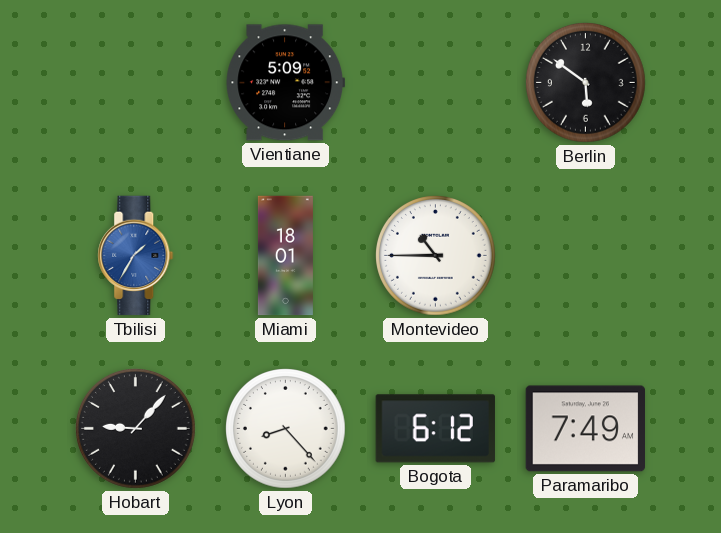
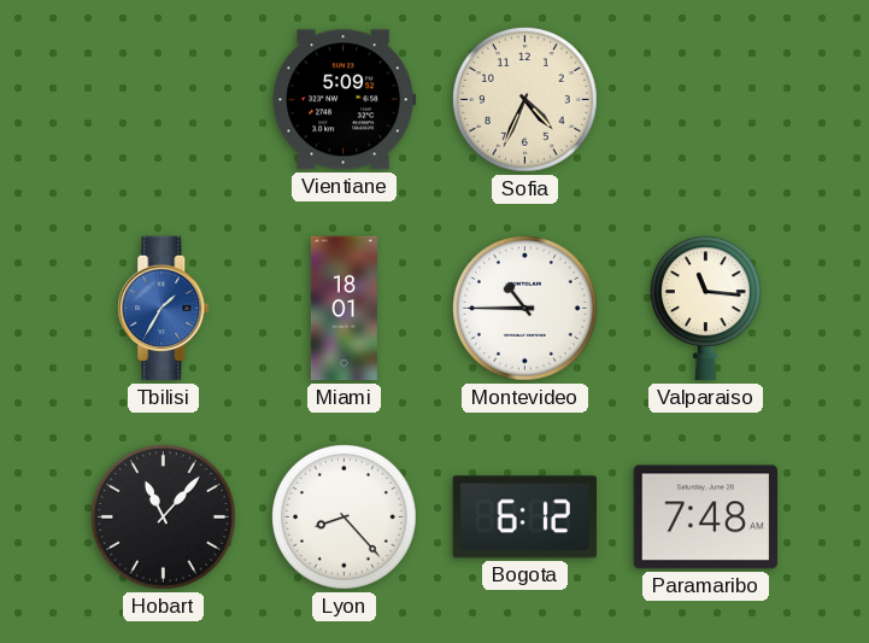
Sofia: none -> 4:34 (525, 100)
Berlin: 5:51 -> none (586, 83)
Valparaiso: none -> 11:16 (705, 309)
Hobart: 9:07 -> 11:07 (164, 518)
Paramaribo: 7:49 -> 7:48 (706, 518)
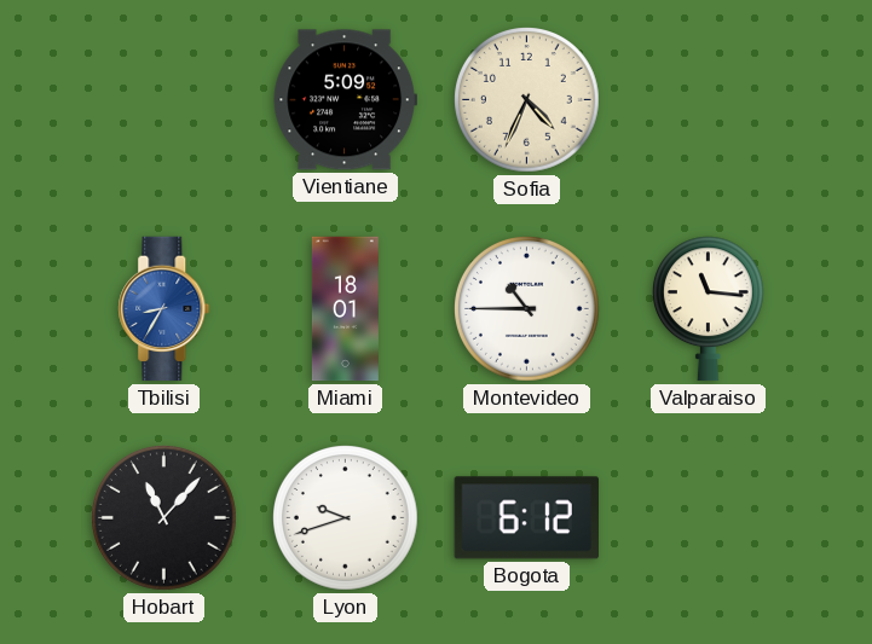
Tbilisi: 1:35 -> 8:35 (164, 309)
Lyon: 8:23 -> 9:42 (346, 518)
Paramaribo: 7:48 -> none (706, 518)
